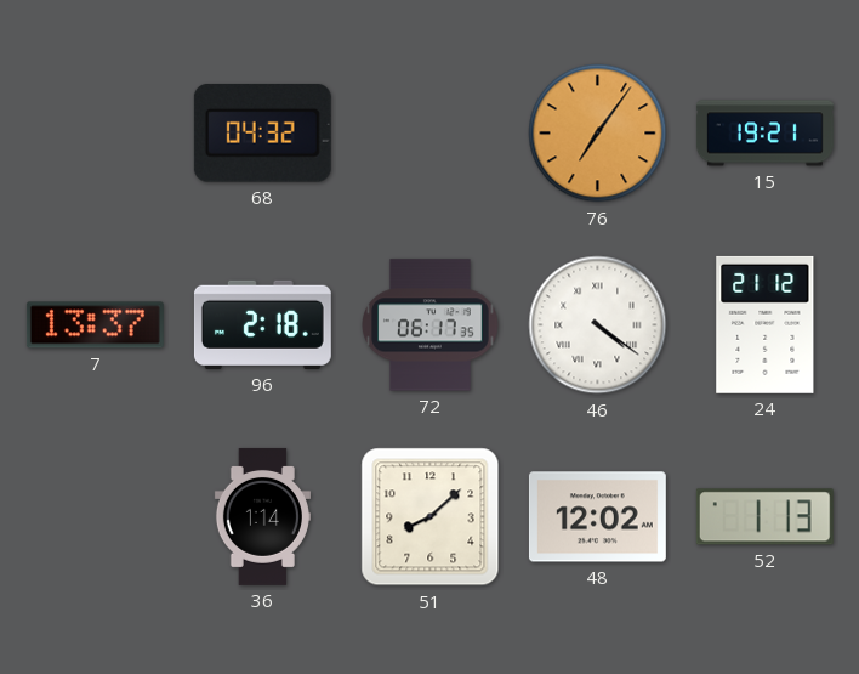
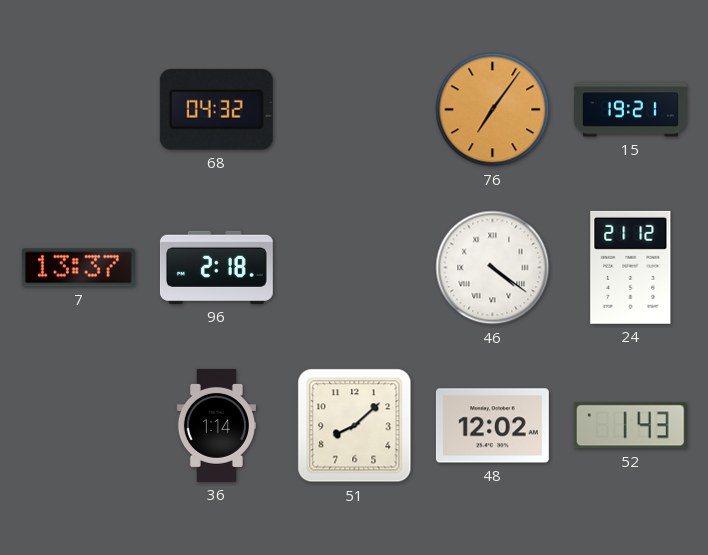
72: 06:17 -> none (431, 325)
52: 1:13 -> 1:43 (630, 426)
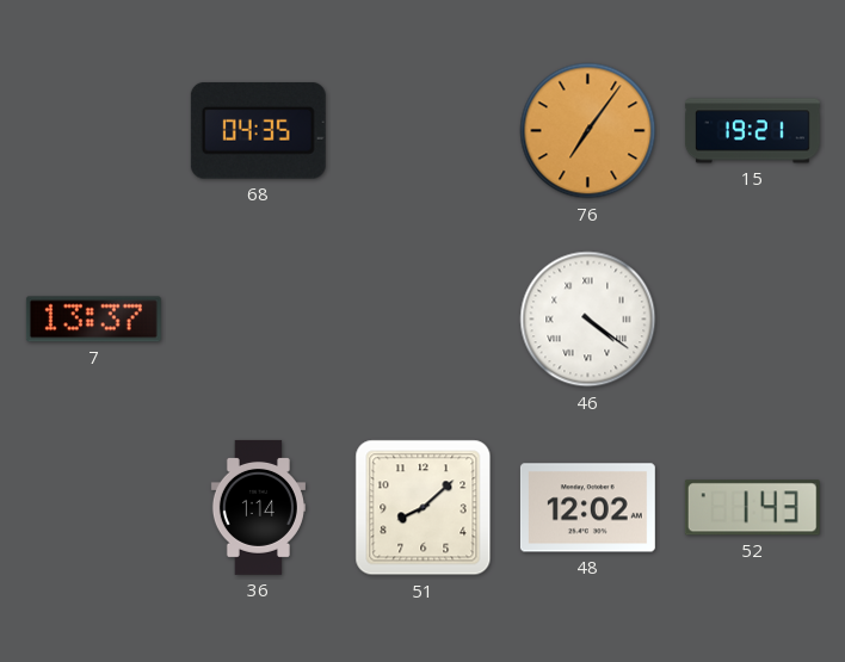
68: 04:32 -> 04:35 (258, 130)
96: 2:18 -> none (216, 267)
24: 21:12 -> none (631, 267)
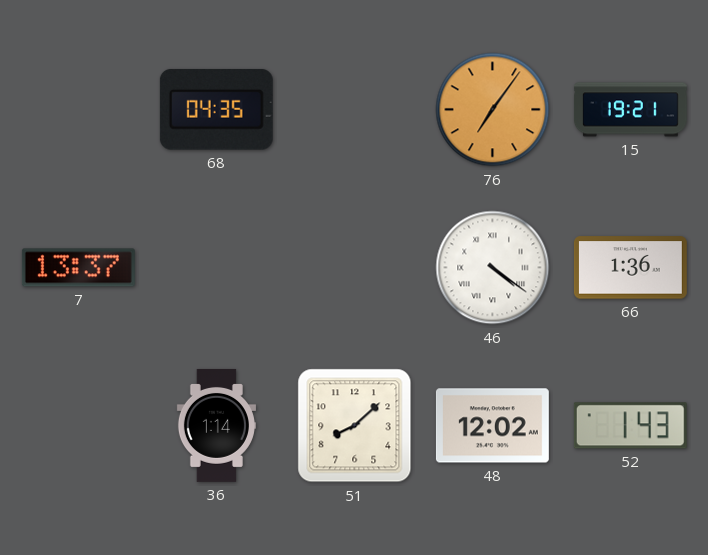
66: none -> 1:36 (630, 268)
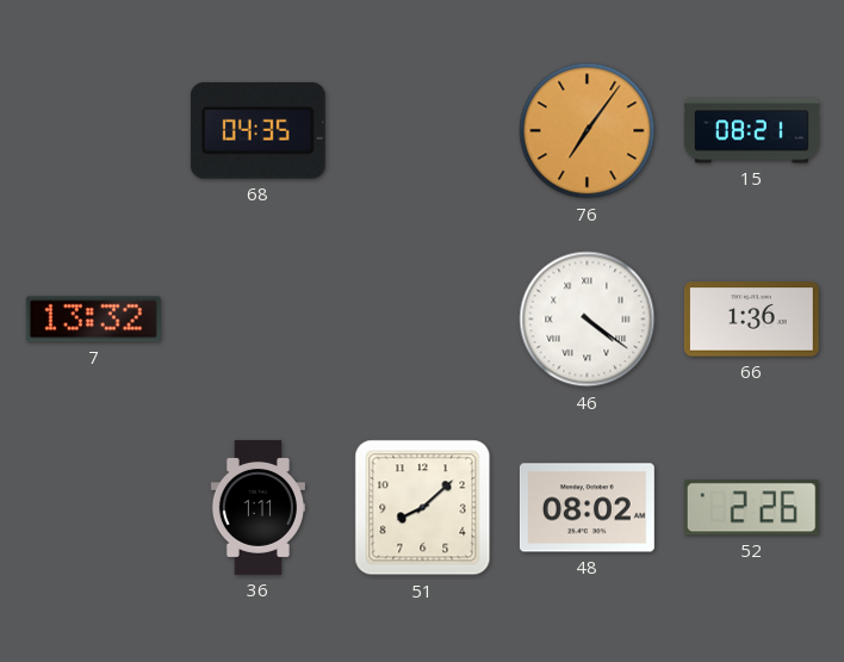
15: 19:21 -> 08:21 (751, 131)
7: 13:37 -> 13:32 (93, 320)
36: 1:14 -> 1:11 (257, 508)
48: 12:02 -> 08:02 (587, 508)
52: 1:43 -> 2:26 (751, 508)
